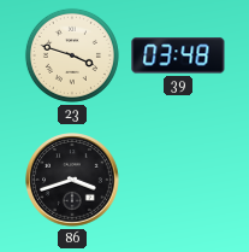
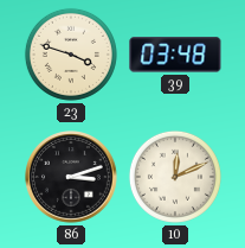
86: 3:42 -> 3:12 (71, 177)
10: none -> 12:11 (175, 177)
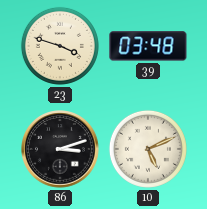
10: 12:11 -> 5:11 (148, 149)
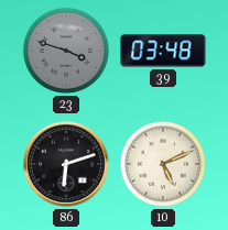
23 dial: cream -> grey (66, 51)
86: 3:12 -> 6:12 (66, 164)
